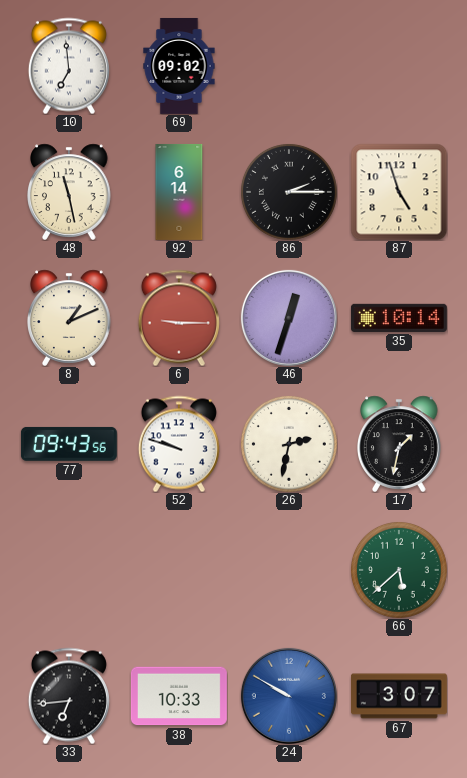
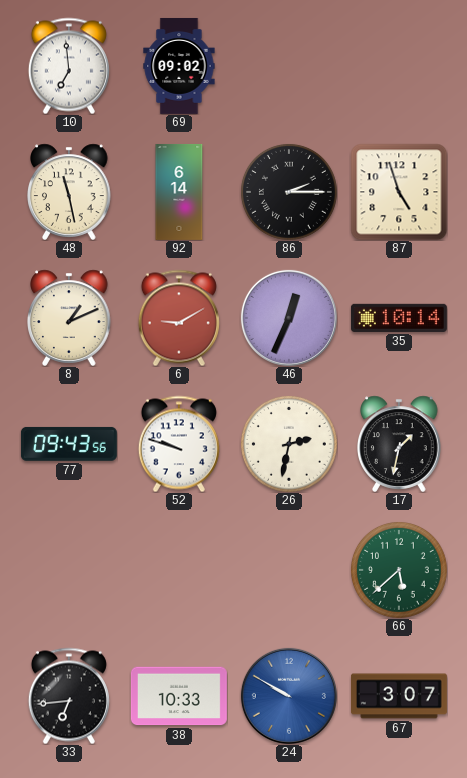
6: 9:15 -> 9:10 (179, 318)
46: 12:33 -> 12:34 (289, 318)
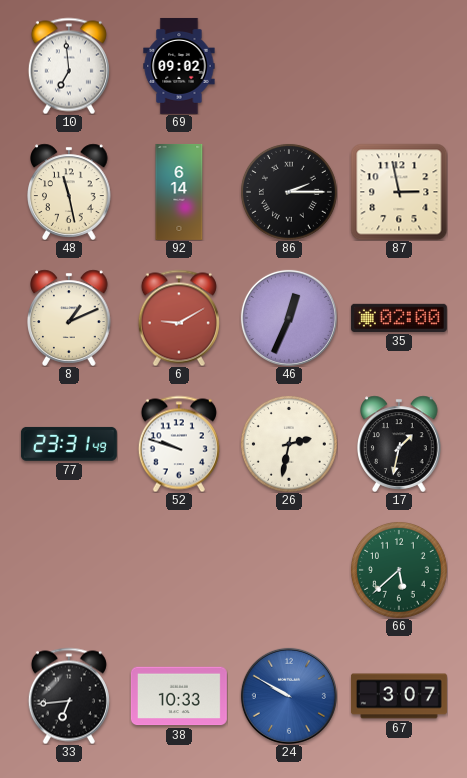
87: 4:57 -> 2:58 (399, 192)
35: 10:14 -> 02:00 (399, 318)
77: 09:43 -> 23:31 (69, 444)
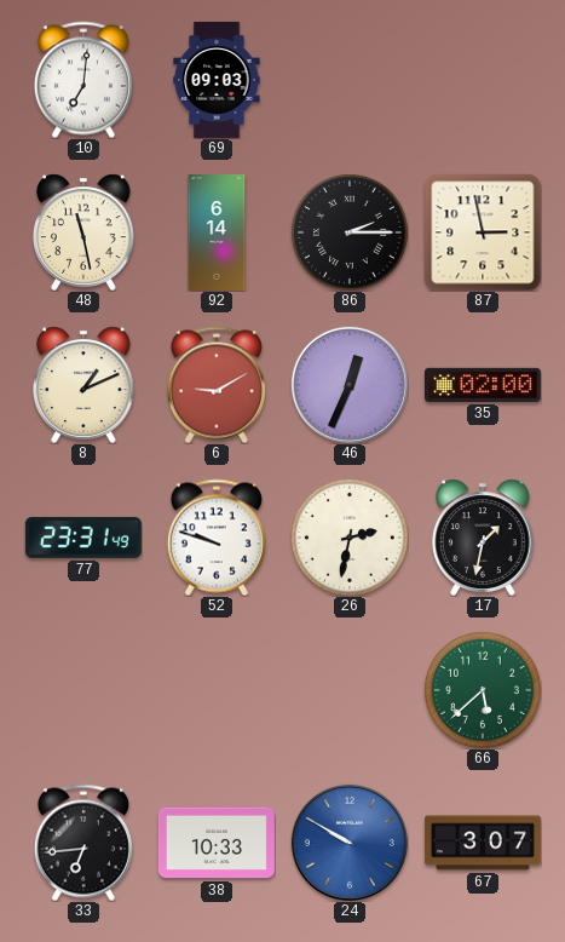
10: 6:59 -> 7:01 (83, 80)
69: 09:02 -> 09:03 (217, 80)
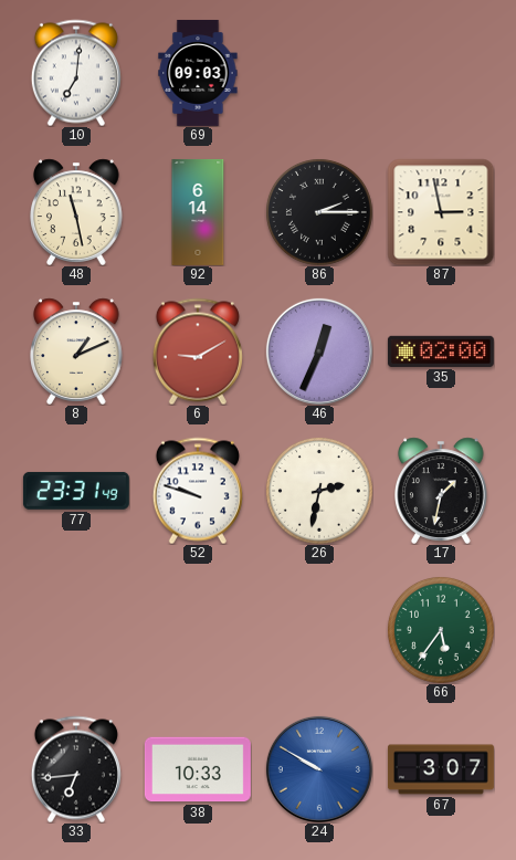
66: 5:38 -> 5:36 (441, 630)
